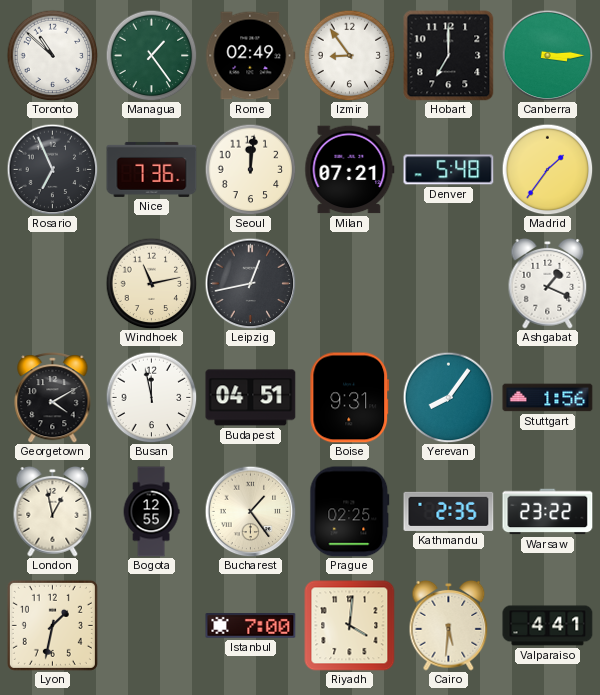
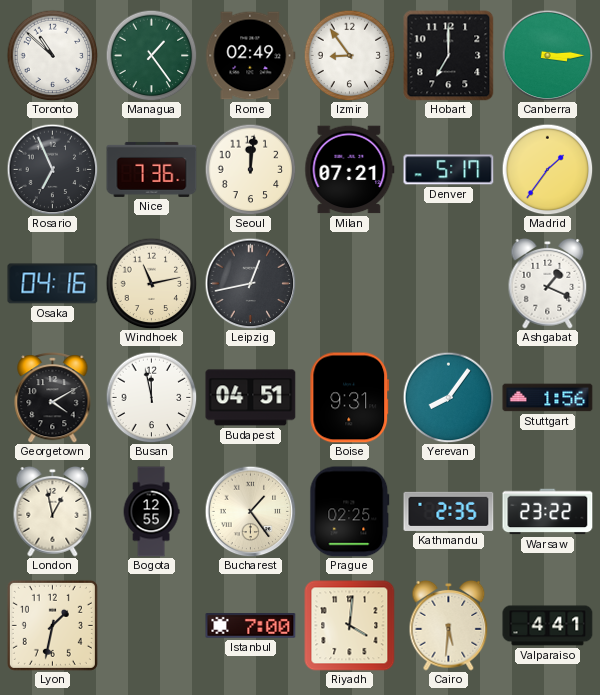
Denver: 5:48 -> 5:17 (449, 170)
Osaka: none -> 04:16 (53, 284)
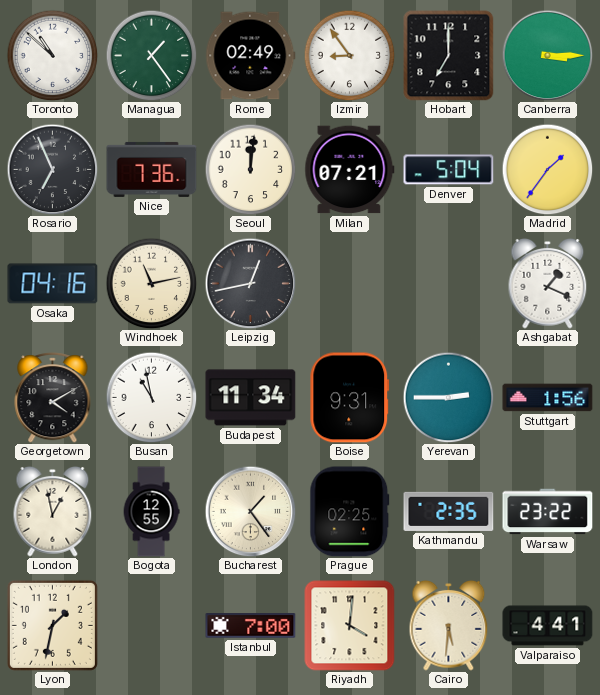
Denver: 5:17 -> 5:04 (449, 170)
Busan: 11:58 -> 10:58 (151, 397)
Budapest: 04:51 -> 11:34 (251, 398)
Yerevan: 8:06 -> 2:45 (448, 397)
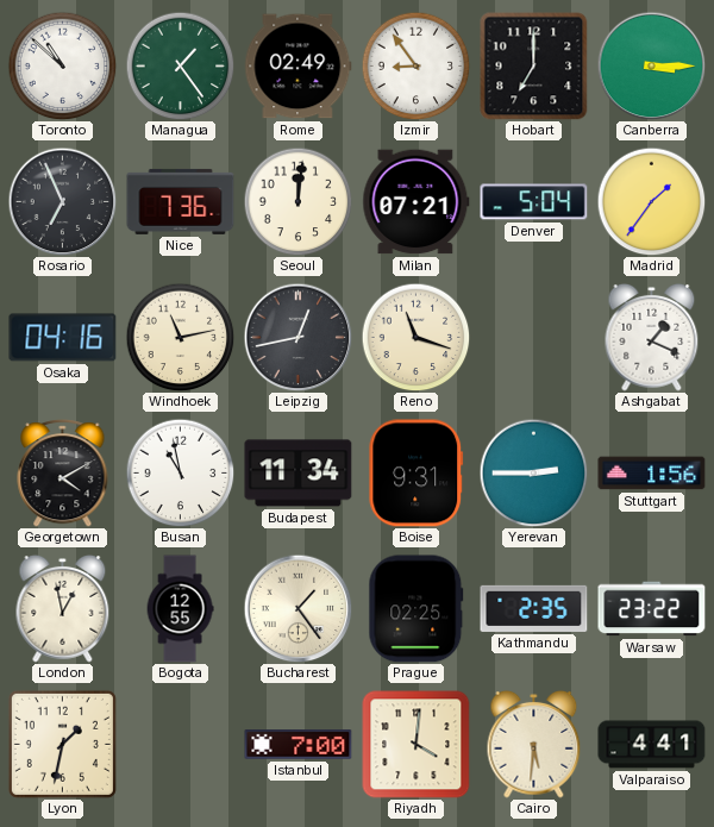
Reno: none -> 11:18 (415, 337)
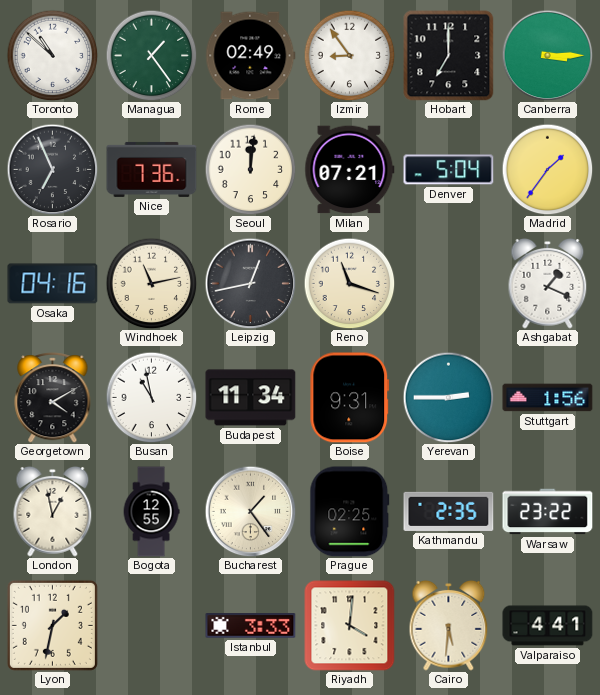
Istanbul: 7:00 -> 3:33 (251, 626)
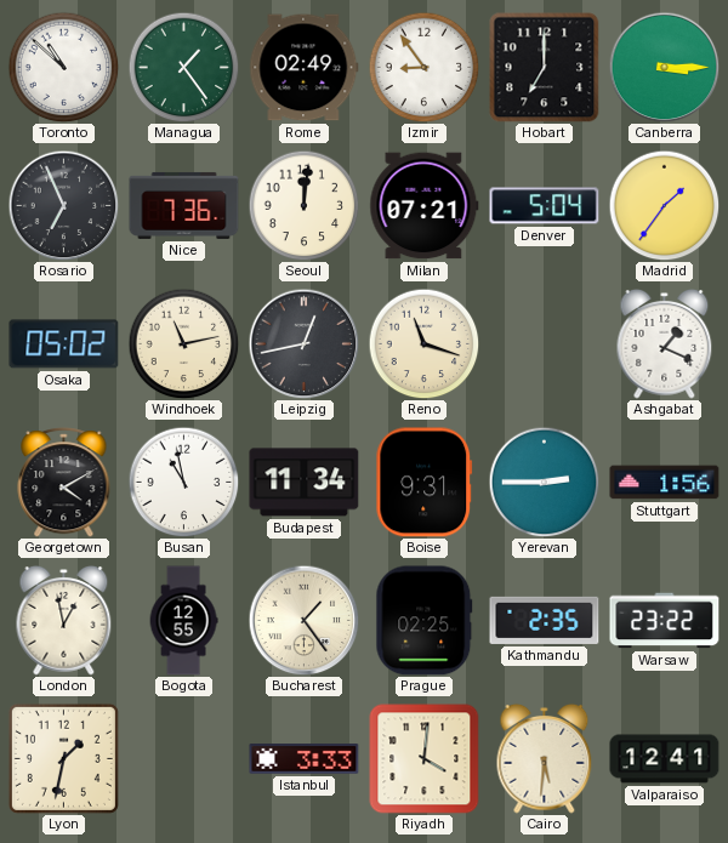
Osaka: 04:16 -> 05:02 (64, 344)
Valparaiso: 4:41 -> 12:41 (665, 759)
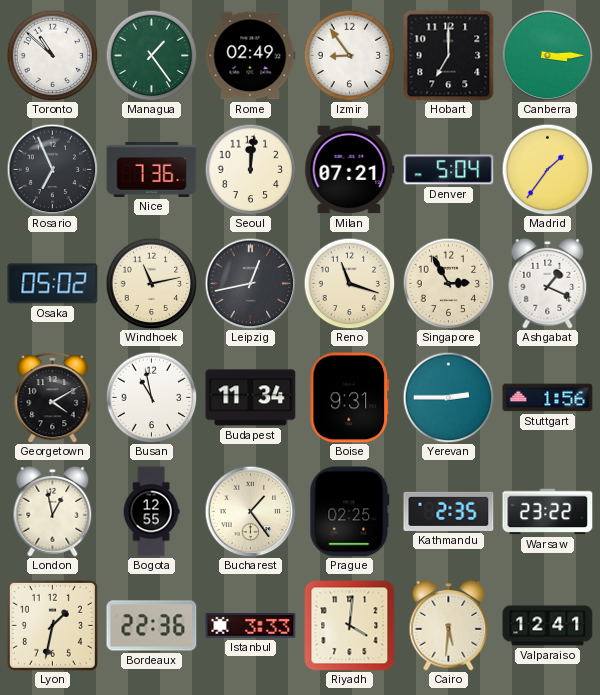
Singapore: none -> 2:55 (448, 283)
Bordeaux: none -> 22:36 (152, 626)
